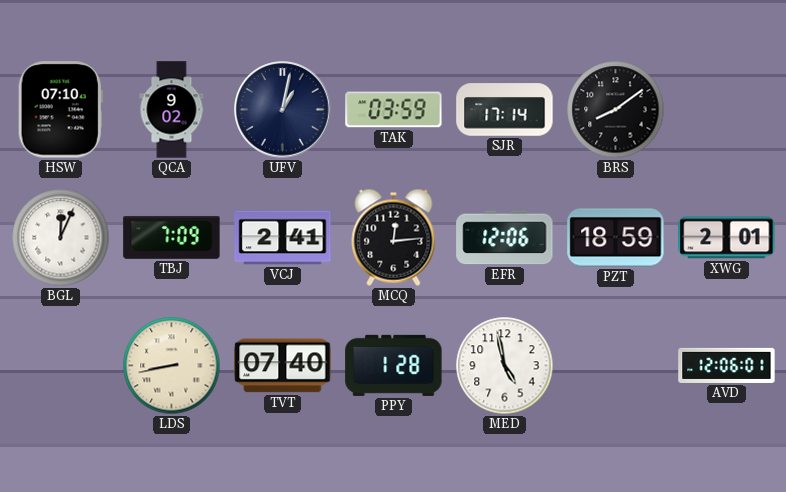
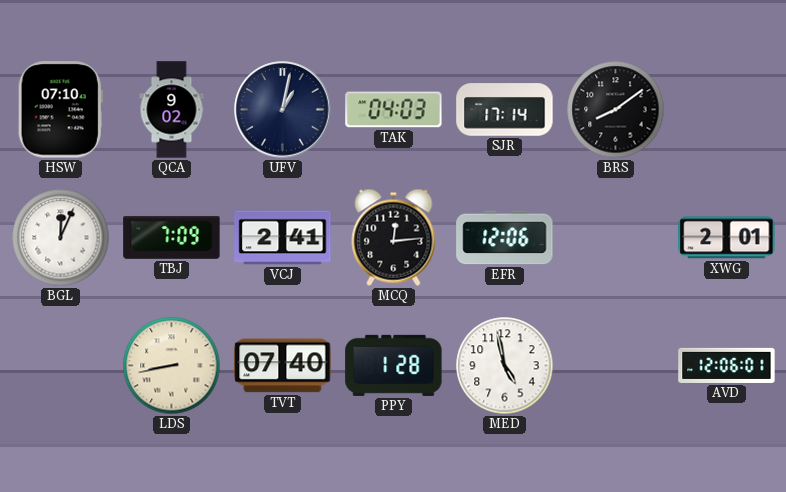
TAK: 03:59 -> 04:03 (394, 110)
PZT: 18:59 -> none (616, 238)
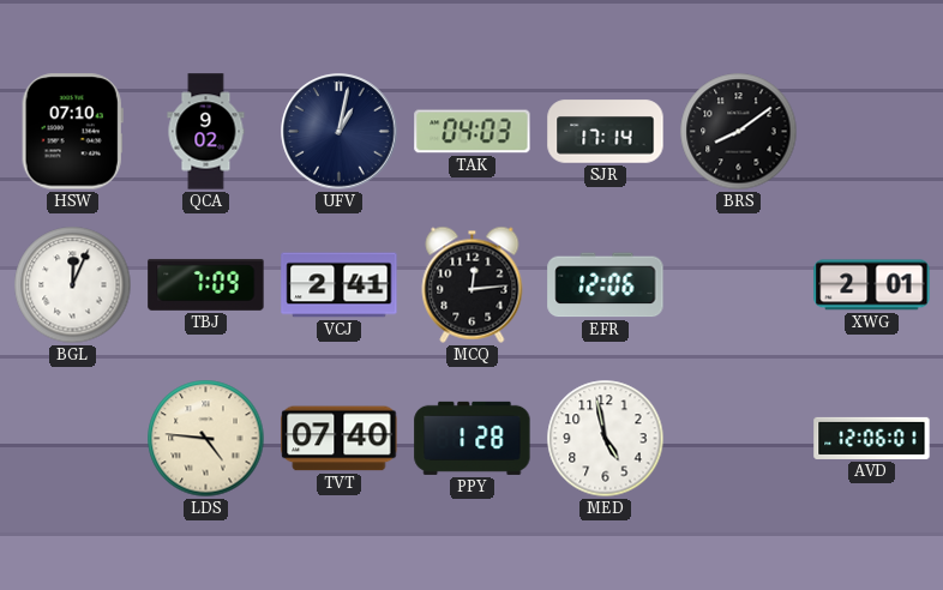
LDS: 8:43 -> 4:46 (206, 439)
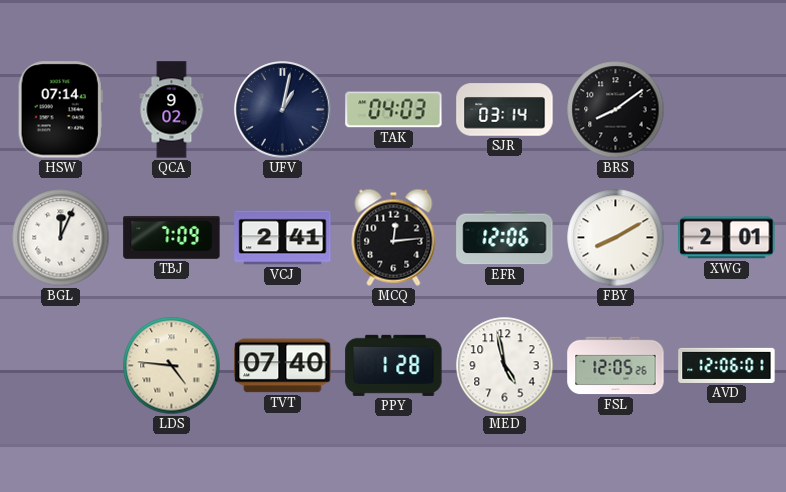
HSW: 07:10 -> 07:14 (60, 110)
SJR: 17:14 -> 03:14 (505, 110)
FBY: none -> 8:10 (616, 238)
FSL: none -> 12:05 (616, 366)
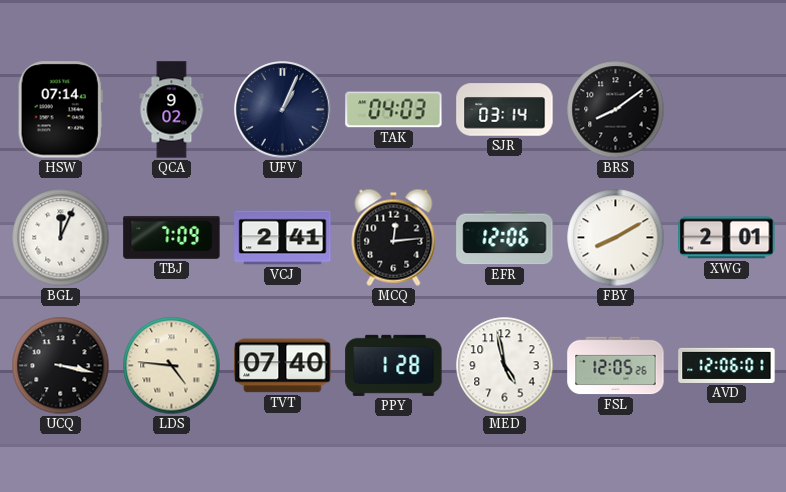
UFV: 1:02 -> 1:04 (283, 110)
UCQ: none -> 3:17 (61, 366)
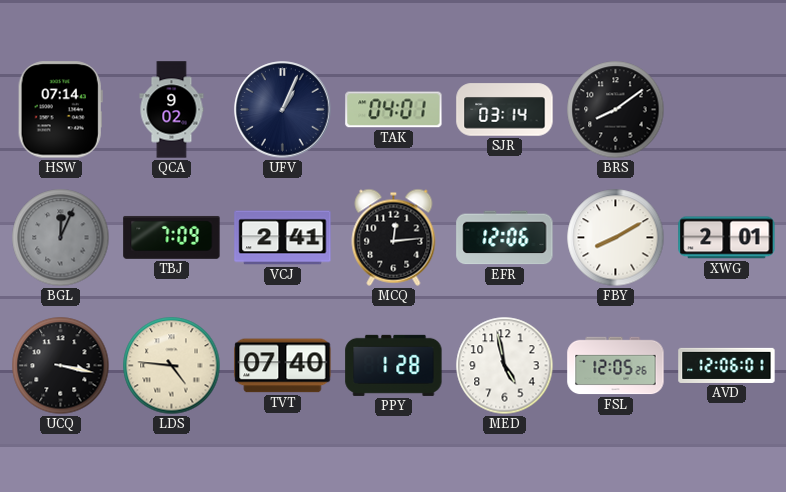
TAK: 04:03 -> 04:01 (394, 110)
BGL dial: white -> grey (61, 238)
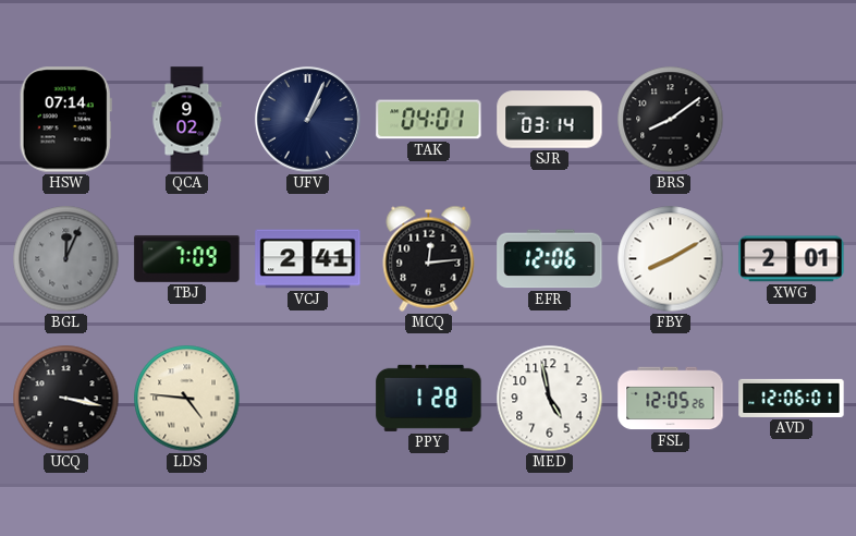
TVT: 07:40 -> none (283, 366)
